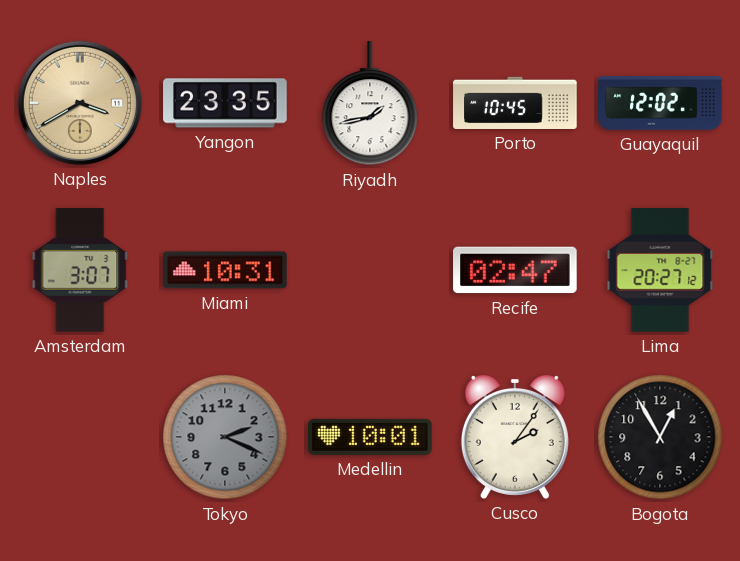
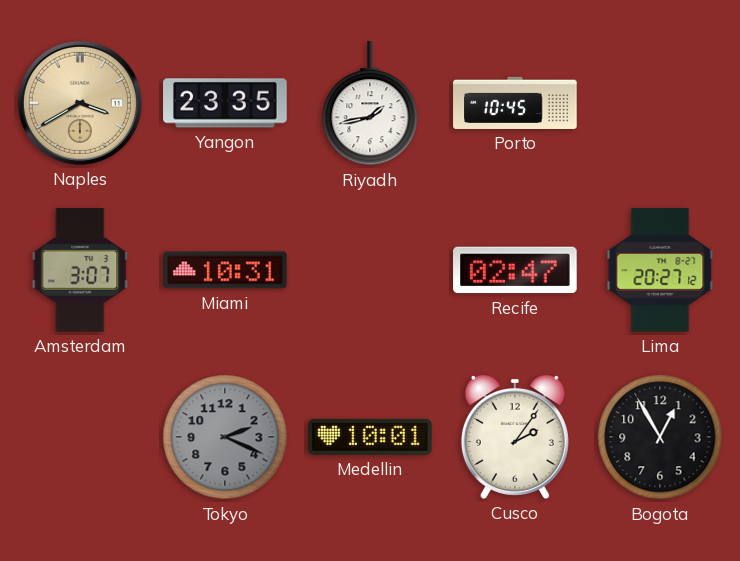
Guayaquil: 12:02 -> none (660, 103)
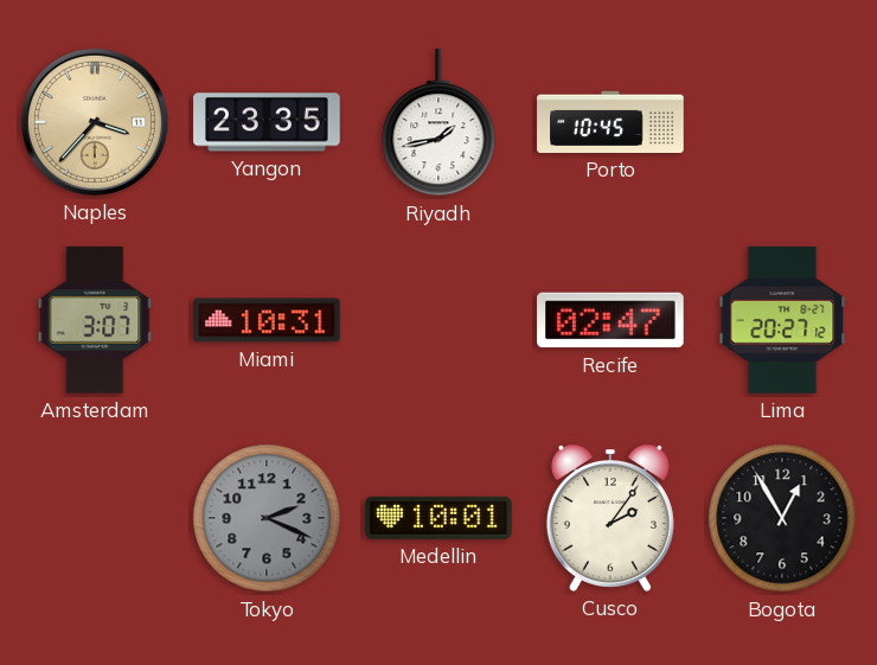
Naples: 3:40 -> 3:37 (95, 122)
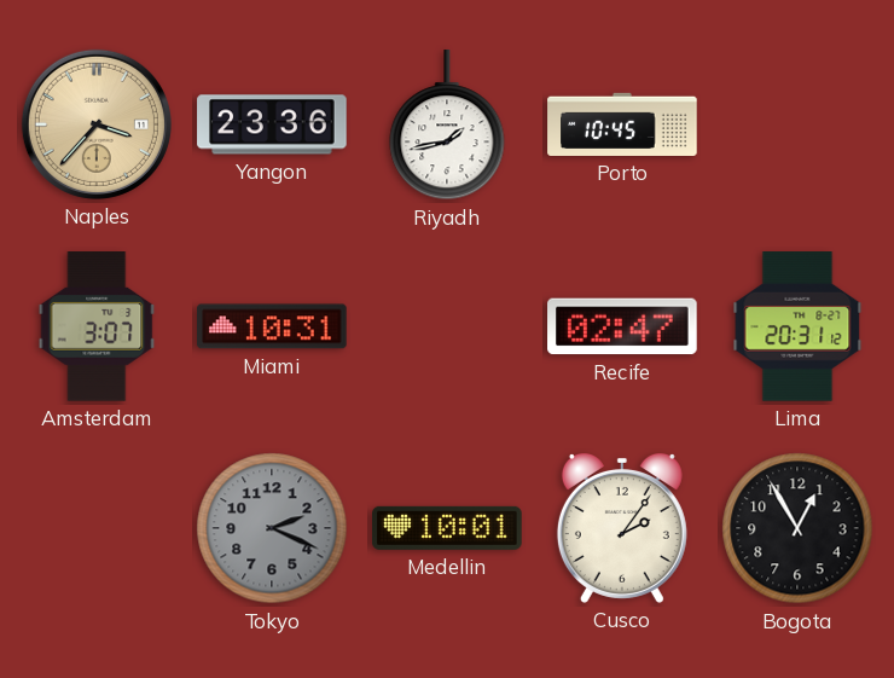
Yangon: 23:35 -> 23:36 (272, 124)
Lima: 20:27 -> 20:31 (797, 326)
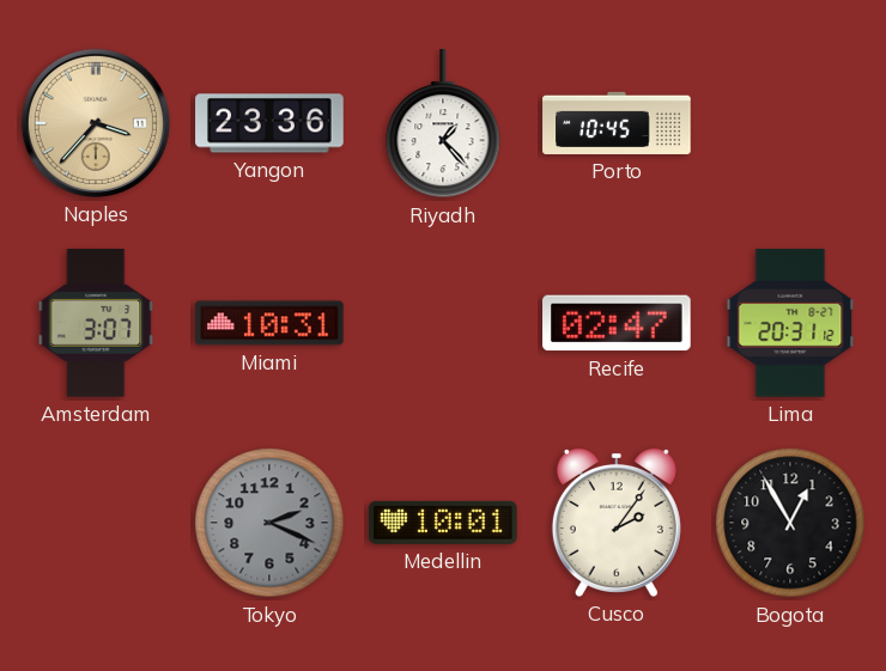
Riyadh: 1:43 -> 1:23 (443, 124)
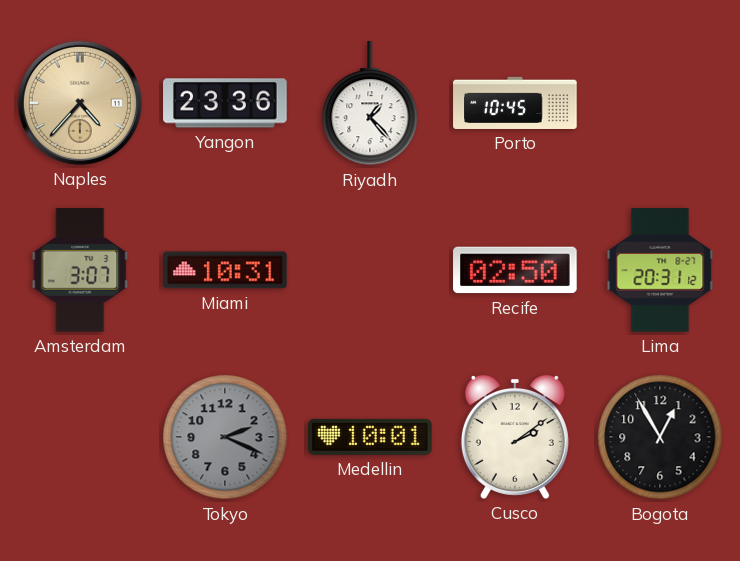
Naples: 3:37 -> 4:37 (80, 103)
Recife: 02:47 -> 02:50 (515, 270)
Cusco: 2:06 -> 2:09 (515, 437)
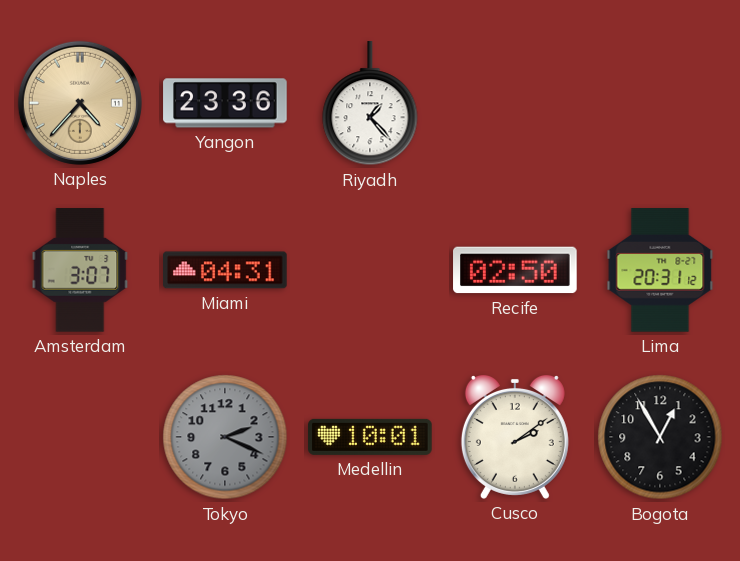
Porto: 10:45 -> none (515, 103)
Miami: 10:31 -> 04:31 (225, 270)
